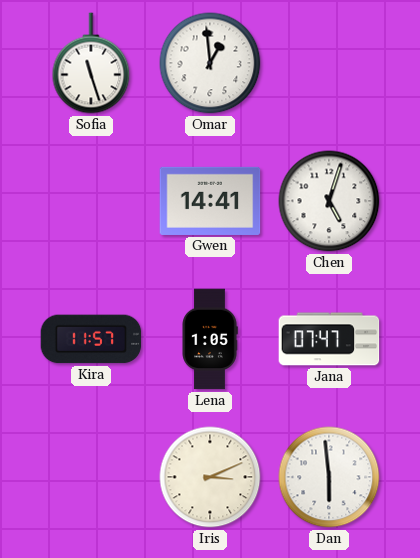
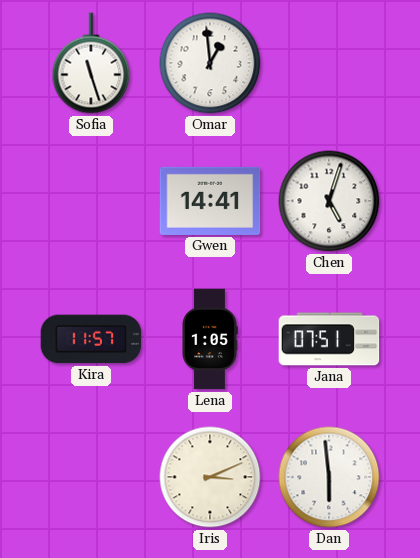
Jana: 07:47 -> 07:51 (329, 339)
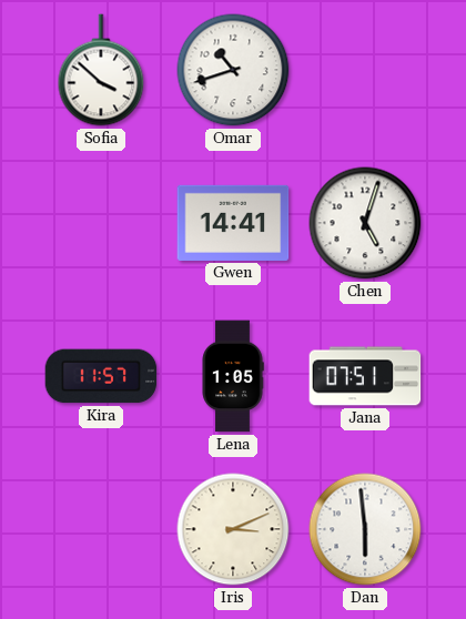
Sofia: 11:27 -> 3:52 (101, 70)
Omar: 12:59 -> 10:42 (233, 70)
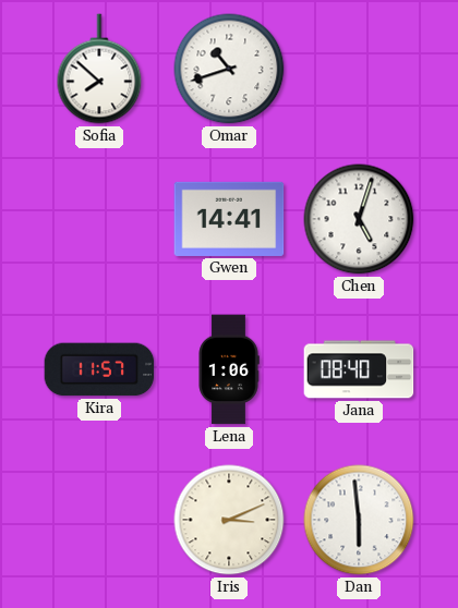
Sofia: 3:52 -> 7:52 (99, 69)
Lena: 1:05 -> 1:06 (229, 369)
Jana: 07:51 -> 08:40 (359, 369)
